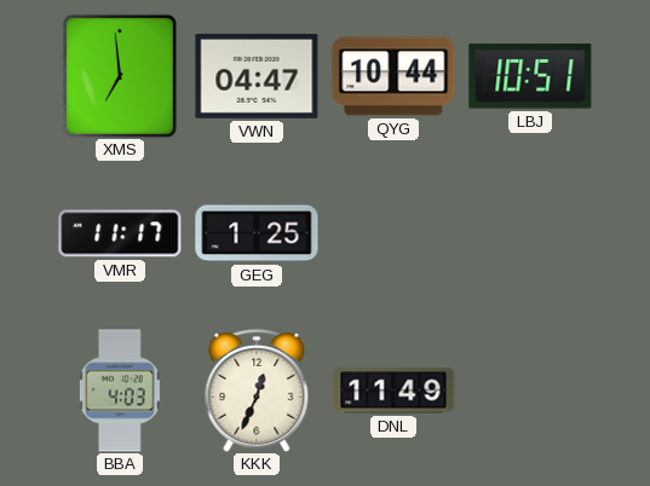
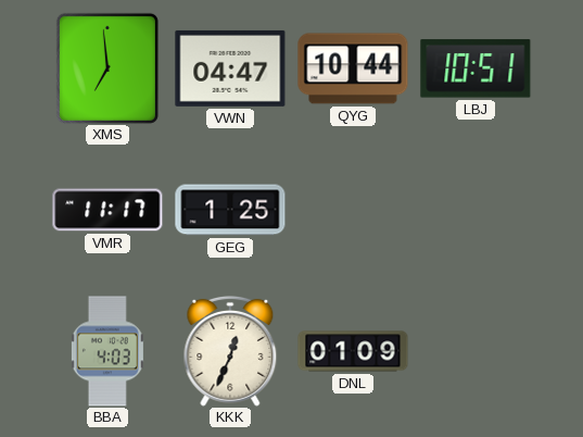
DNL: 11:49 -> 01:09 (353, 351)
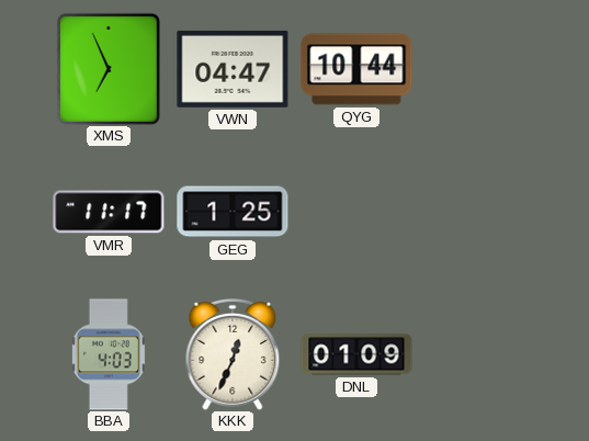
XMS: 6:59 -> 6:56 (109, 69)
LBJ: 10:51 -> none (476, 68)
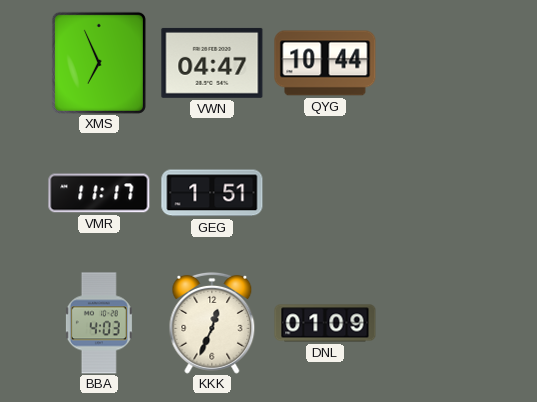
GEG: 1:25 -> 1:51 (212, 193)
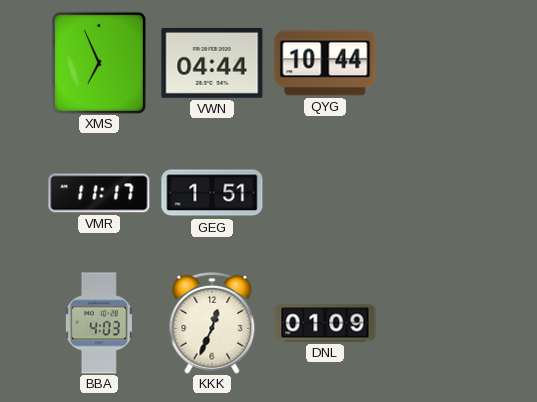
VWN: 04:47 -> 04:44 (212, 63)
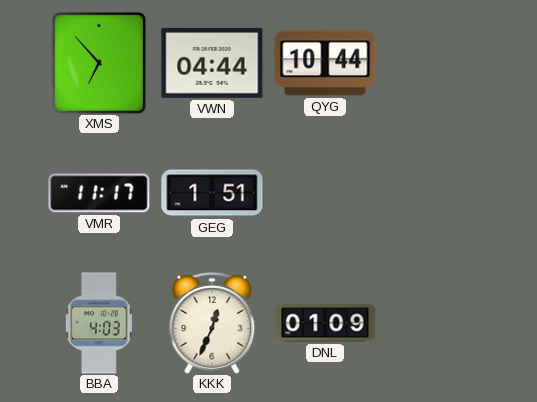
XMS: 6:56 -> 6:53 (99, 63)
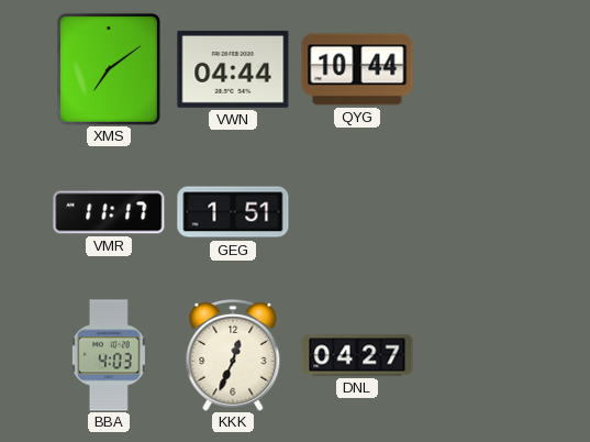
XMS: 6:53 -> 7:09 (109, 69)
DNL: 01:09 -> 04:27 (357, 355)
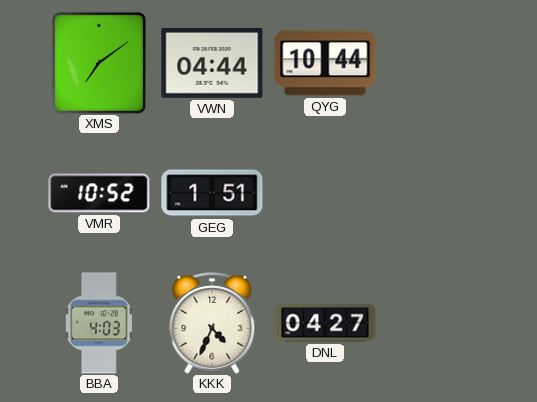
VMR: 11:17 -> 10:52 (99, 193)
KKK: 12:34 -> 4:34 (212, 323)
